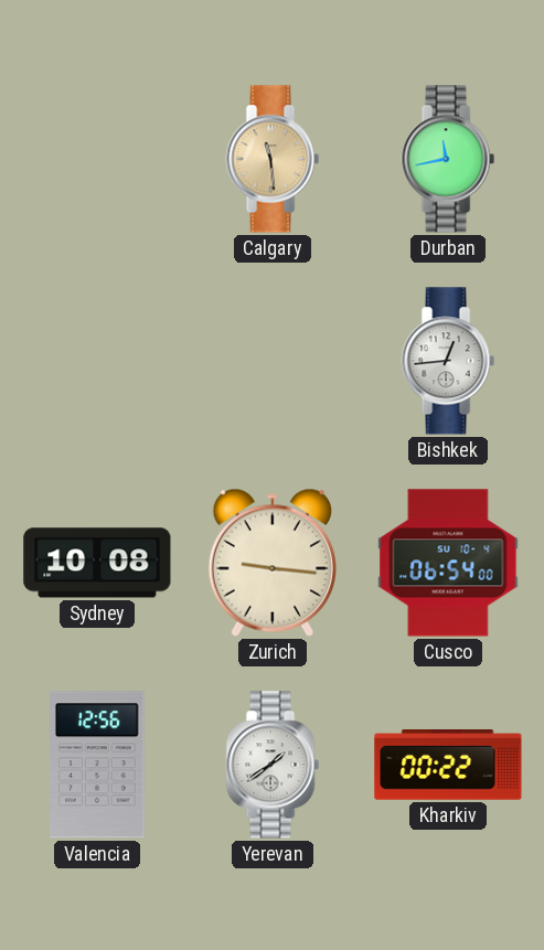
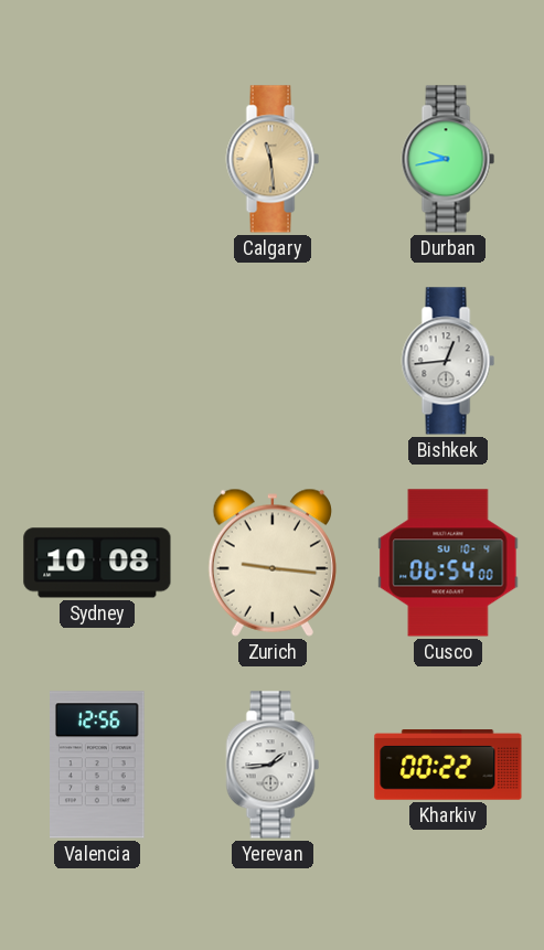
Durban: 11:43 -> 9:43 (448, 159)
Yerevan: 1:39 -> 1:44 (273, 765)
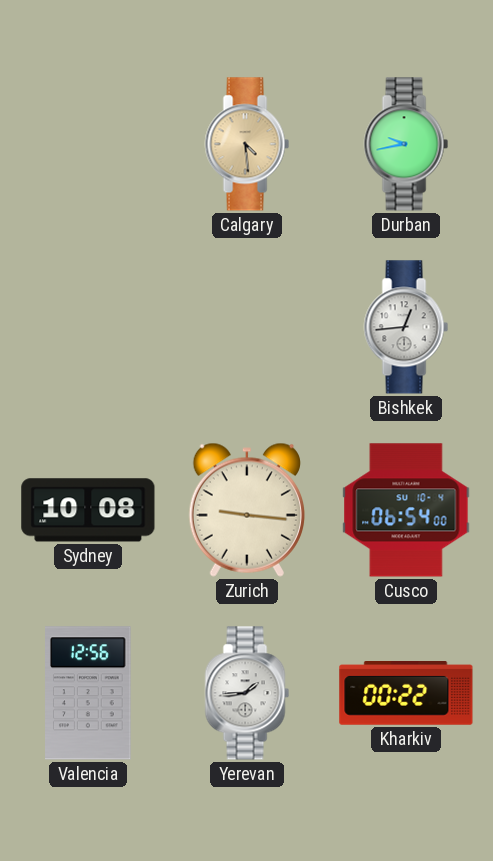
Calgary: 11:29 -> 4:29 (247, 144)
